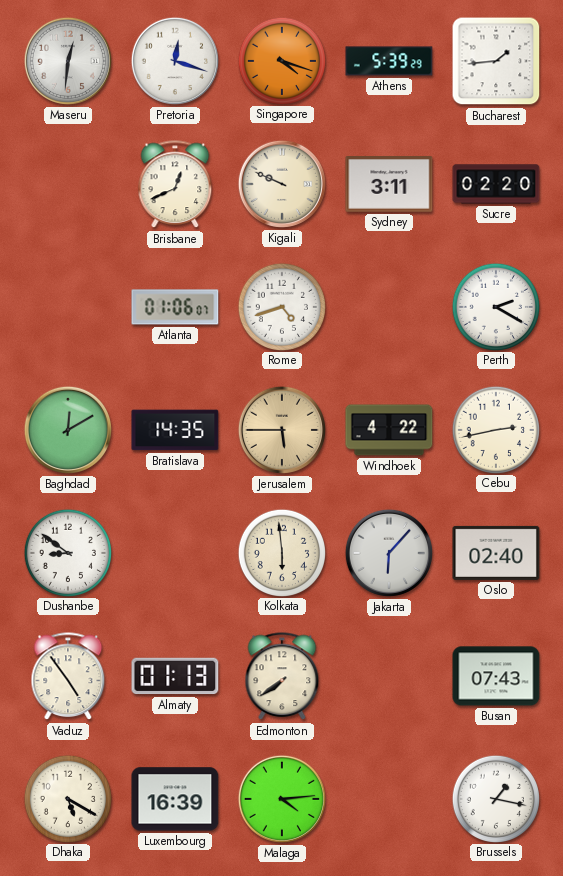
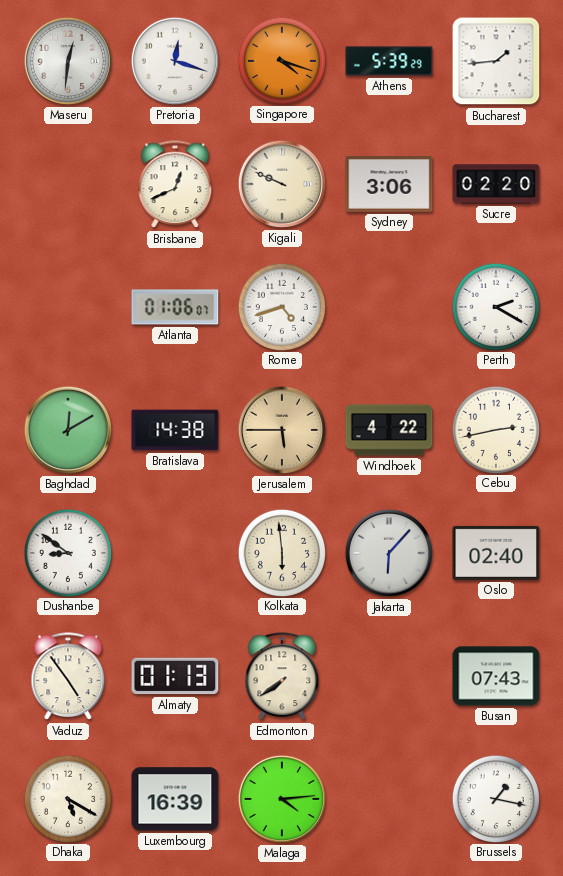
Sydney: 3:11 -> 3:06 (389, 185)
Bratislava: 14:35 -> 14:38 (175, 430)
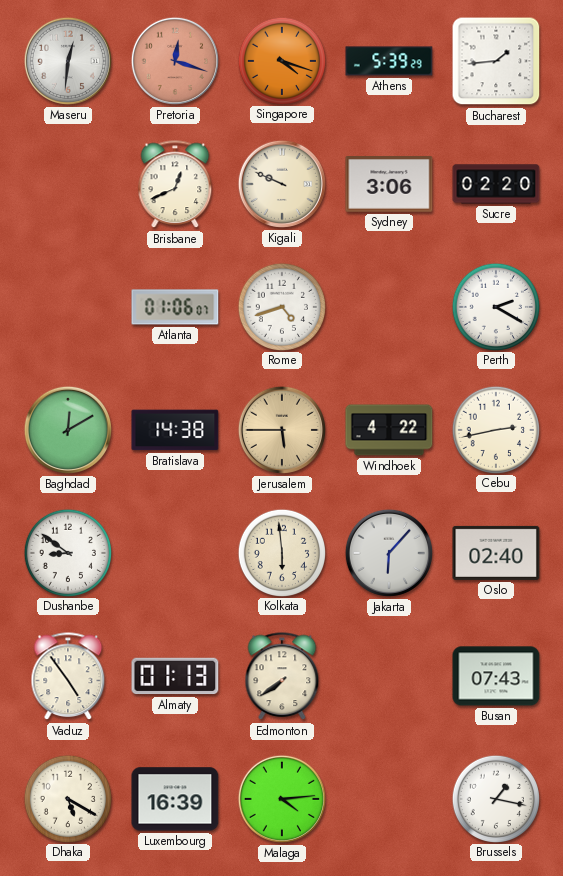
Pretoria dial: white -> salmon (175, 61)
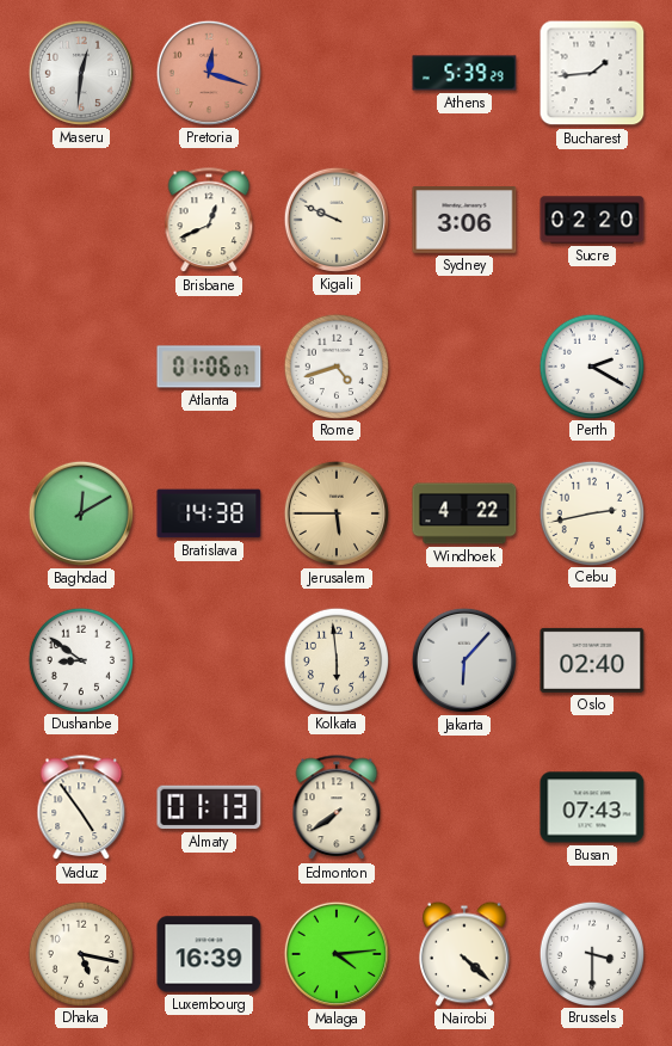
Singapore: 4:18 -> none (281, 60)
Dhaka: 5:20 -> 5:17 (80, 953)
Nairobi: none -> 4:22 (466, 954)
Brussels: 1:17 -> 3:30 (591, 953)
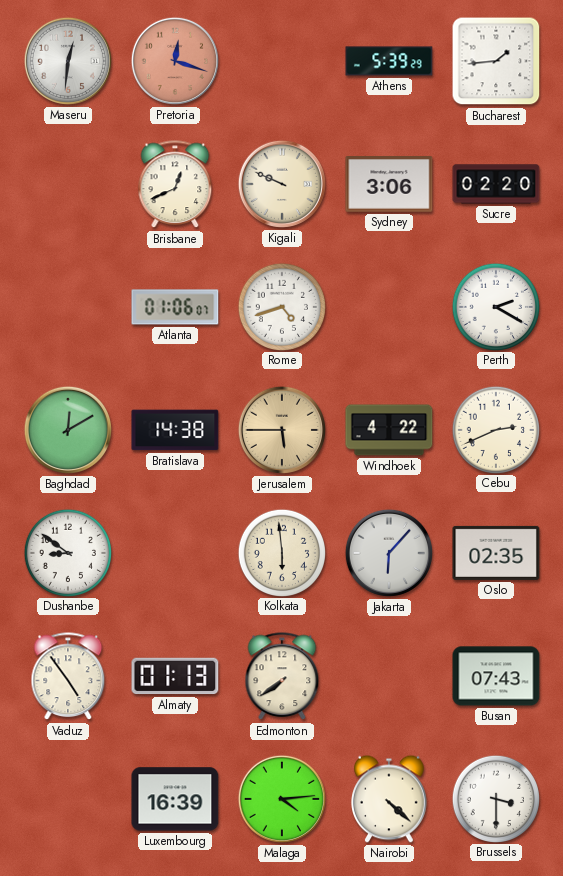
Cebu: 2:43 -> 2:41 (495, 429)
Oslo: 02:40 -> 02:35 (496, 553)
Dhaka: 5:17 -> none (80, 953)
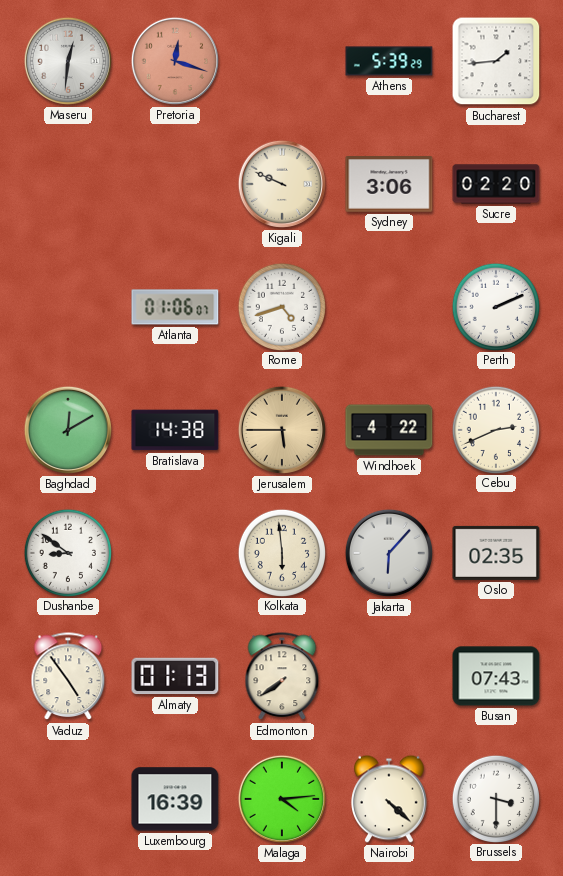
Brisbane: 12:41 -> none (175, 185)
Perth: 2:20 -> 2:11 (495, 306)
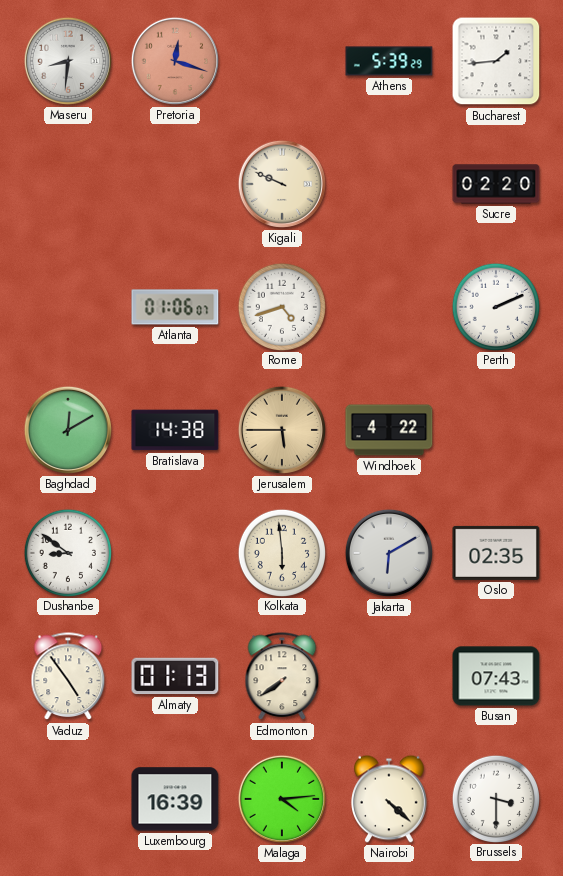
Maseru: 12:31 -> 8:31 (68, 61)
Sydney: 3:06 -> none (389, 185)
Cebu: 2:41 -> none (495, 429)
Jakarta: 6:07 -> 6:10 (389, 553)
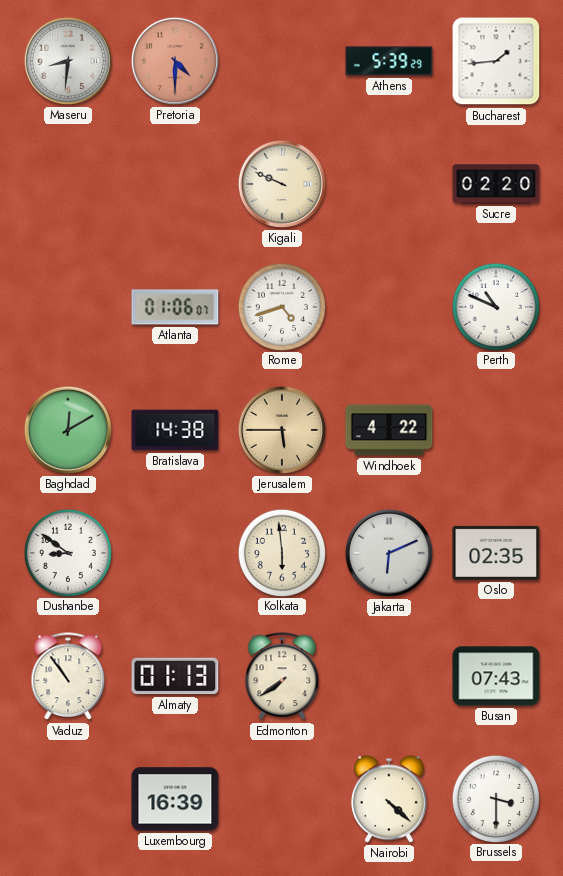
Pretoria: 12:18 -> 4:30 (175, 61)
Perth: 2:11 -> 10:49 (495, 306)
Jakarta: 6:10 -> 6:11 (389, 553)
Vaduz: 4:54 -> 10:54 (68, 677)
Malaga: 4:14 -> none (282, 799)
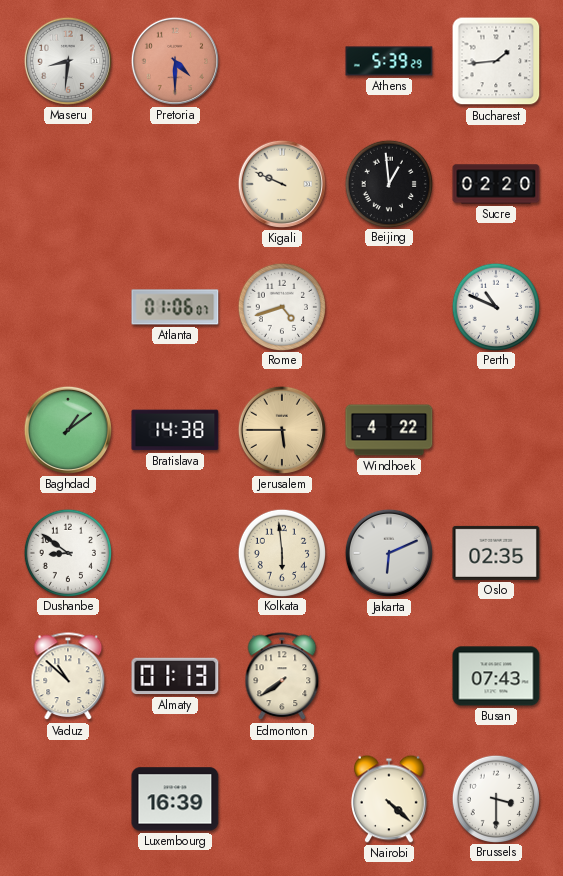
Beijing: none -> 12:59 (388, 183)
Baghdad: 12:10 -> 1:09 (68, 430)
Vaduz: 10:54 -> 10:52 (68, 677)
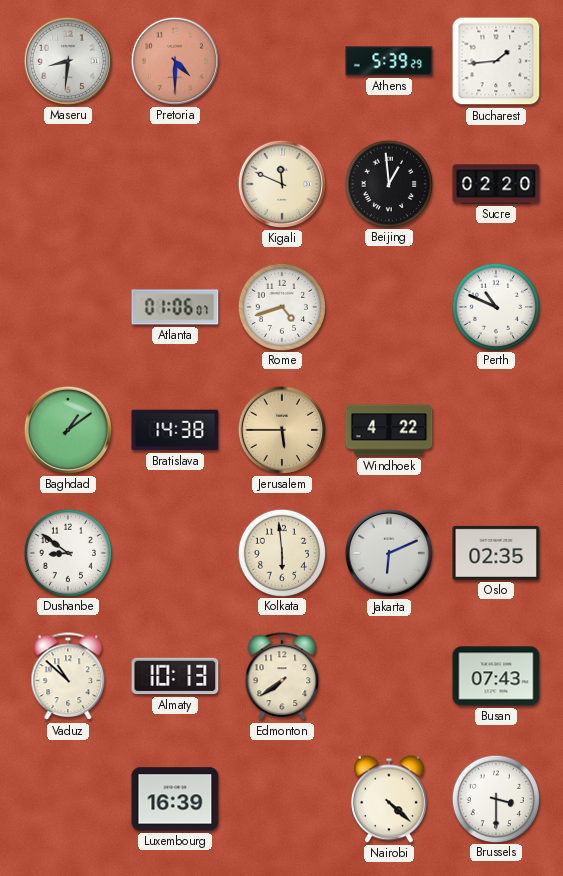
Kigali: 9:49 -> 11:49 (282, 184)
Almaty: 01:13 -> 10:13 (175, 676)
